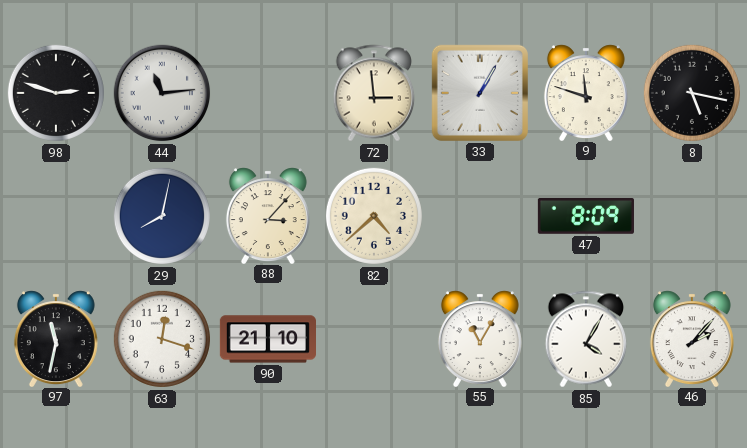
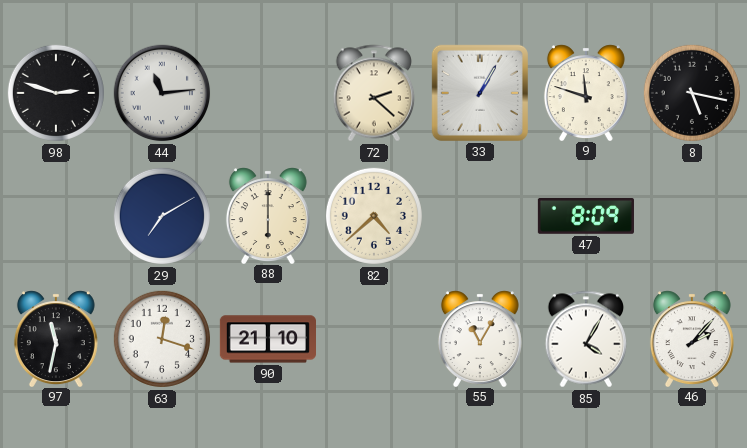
72: 2:59 -> 2:22 (374, 93)
29: 8:02 -> 7:10 (162, 216)
88: 3:07 -> 6:00 (268, 215)
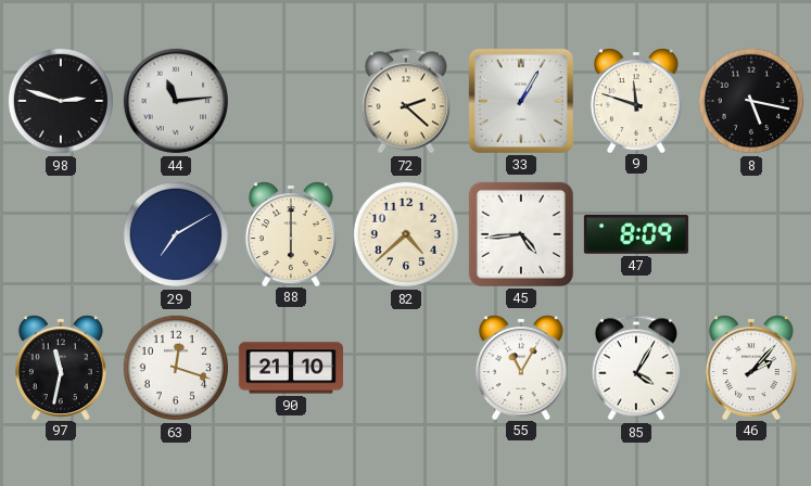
45: none -> 4:44 (521, 234)
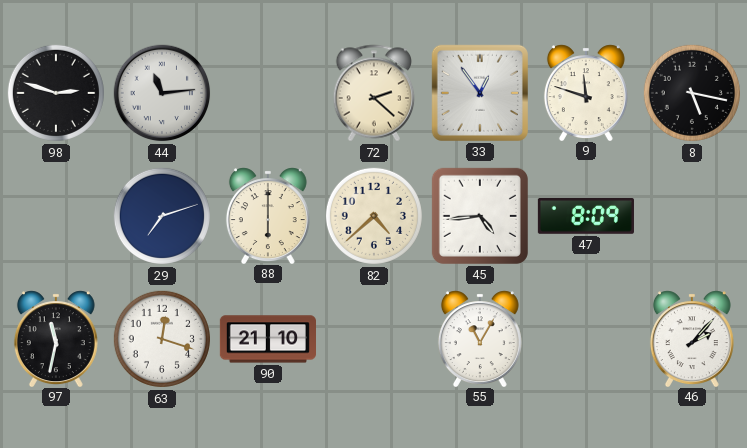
33: 1:05 -> 12:54 (480, 93)
29: 7:10 -> 7:12 (162, 216)
85: 4:05 -> none (636, 368)
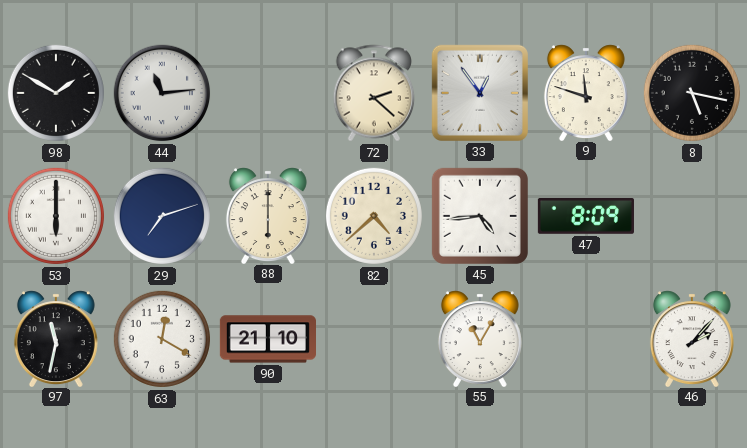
98: 2:48 -> 1:50 (56, 93)
53: none -> 6:00 (56, 216)
63: 12:18 -> 12:20 (162, 339)
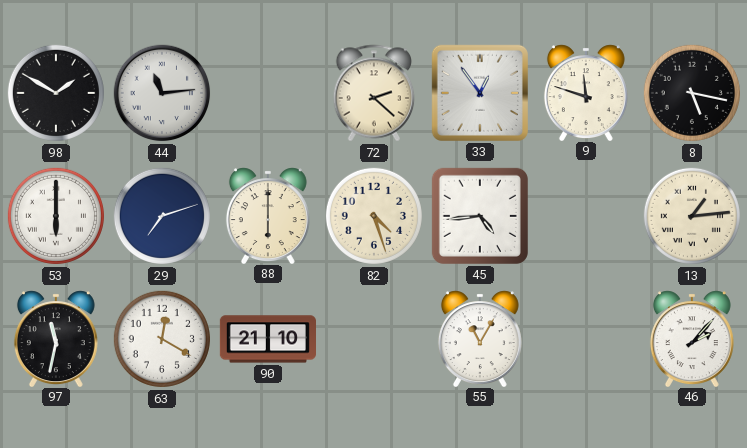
82: 4:38 -> 4:27 (374, 216)
47: 8:09 -> none (586, 216)
13: none -> 1:14 (692, 216)
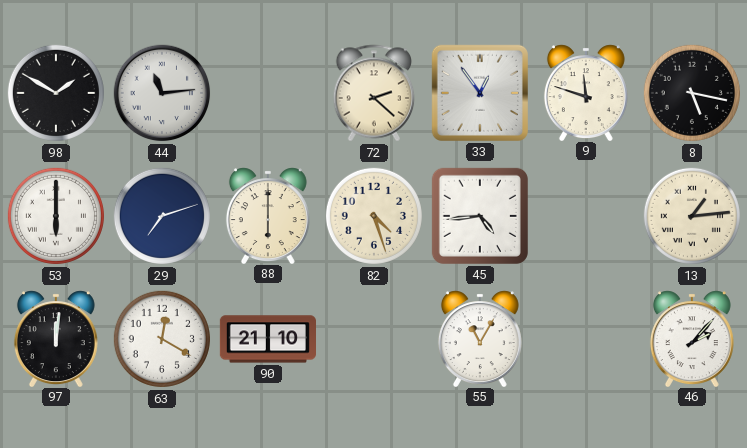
97: 11:32 -> 12:01 (56, 338)
